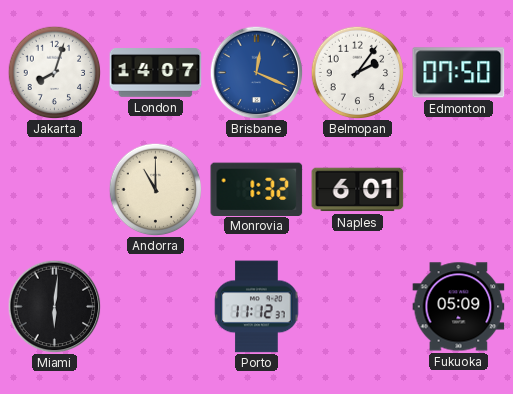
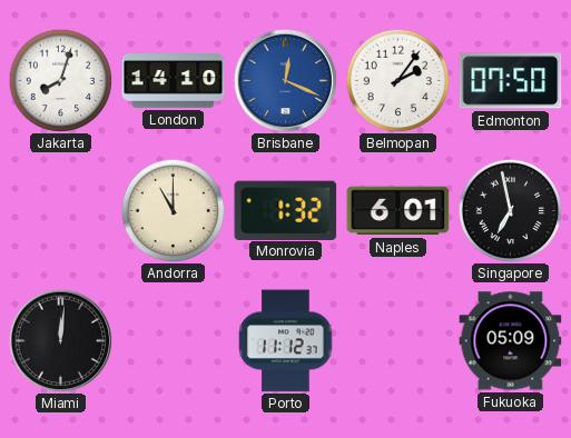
London: 14:07 -> 14:10 (174, 81)
Singapore: none -> 6:58 (510, 210)
Miami: 6:01 -> 12:01 (60, 340)
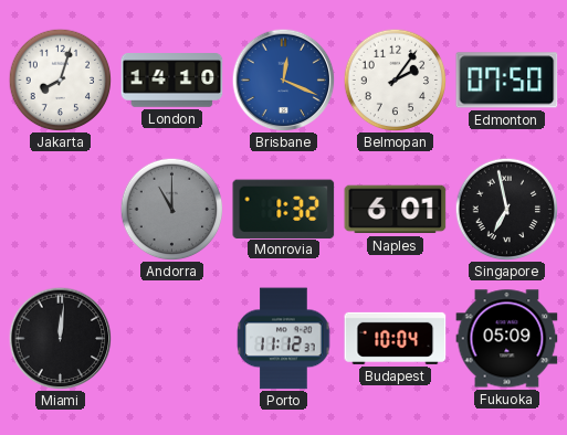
Andorra dial: cream -> grey (171, 209)
Budapest: none -> 10:04 (396, 338)
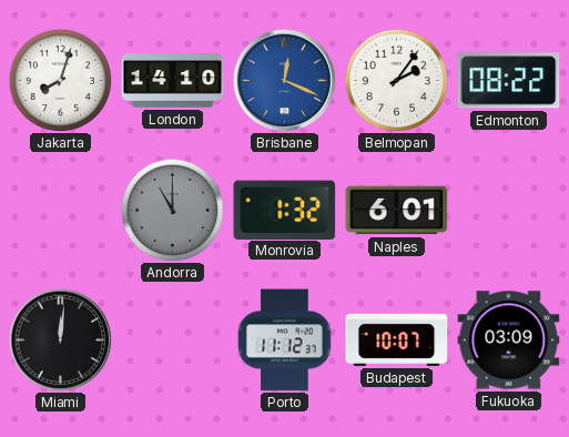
Edmonton: 07:50 -> 08:22 (509, 81)
Singapore: 6:58 -> none (506, 209)
Budapest: 10:04 -> 10:07 (397, 339)
Fukuoka: 05:09 -> 03:09 (509, 341)
